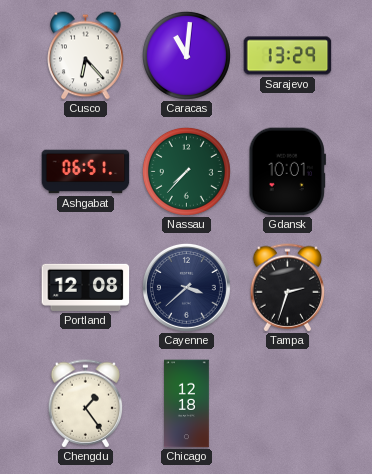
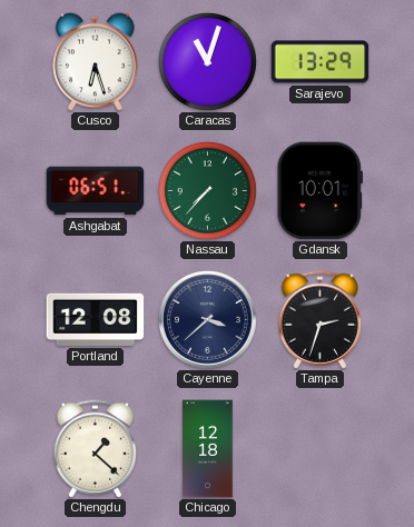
Cusco: 6:23 -> 6:27 (96, 62)
Caracas: 11:01 -> 11:03 (207, 61)
Chengdu: 1:24 -> 1:22 (96, 449)
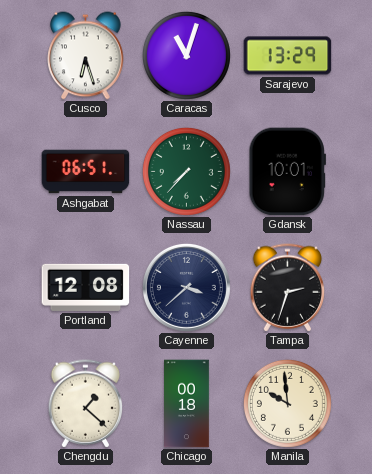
Chicago: 12:18 -> 00:18 (187, 404)
Manila: none -> 9:59 (287, 403)
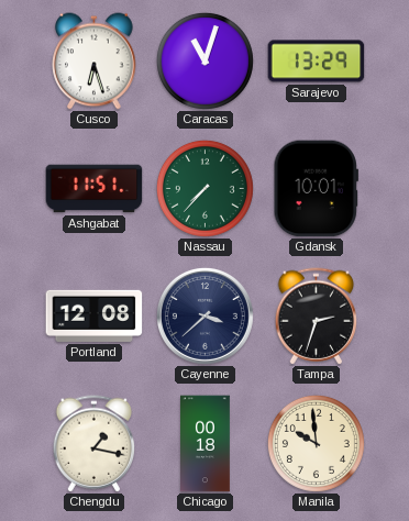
Ashgabat: 06:51 -> 11:51 (95, 189)
Chengdu: 1:22 -> 1:17 (95, 444)
